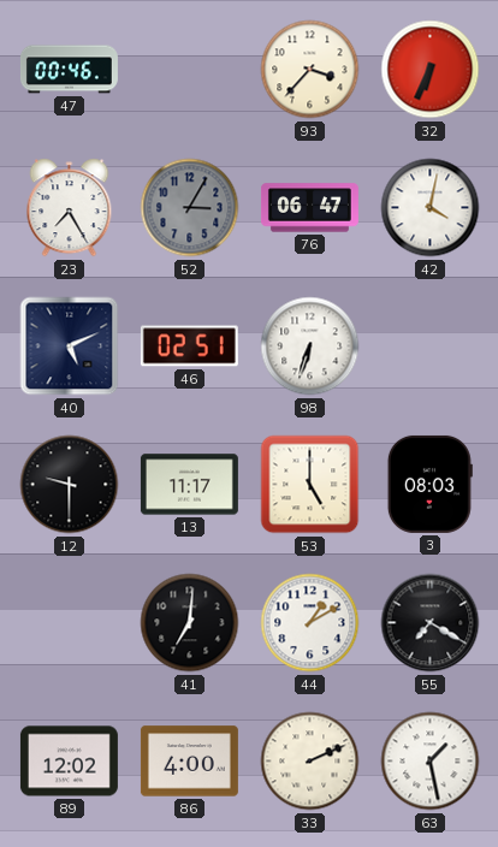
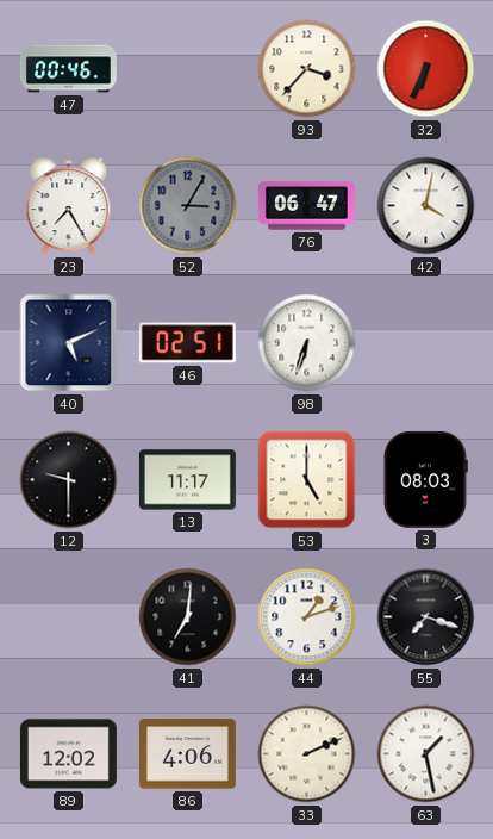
44: 1:10 -> 1:12 (307, 617)
55: 7:20 -> 7:18 (426, 617)
86: 4:00 -> 4:06 (187, 754)
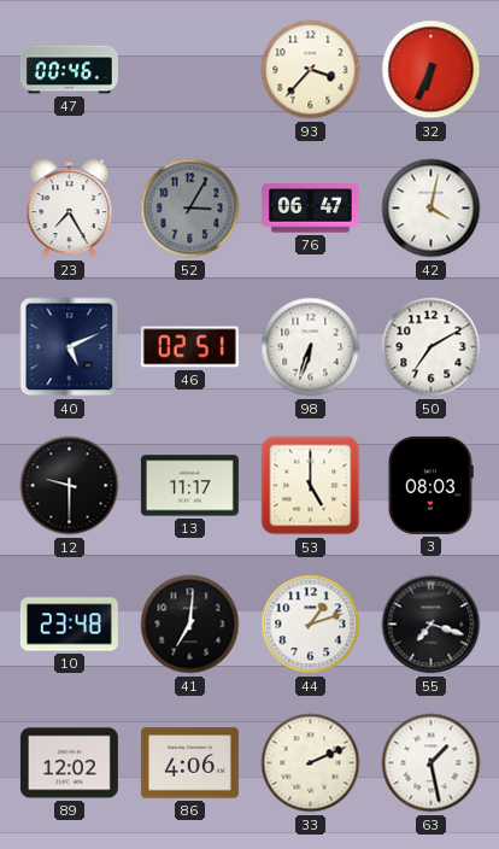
50: none -> 7:10 (432, 347)
10: none -> 23:48 (69, 625)
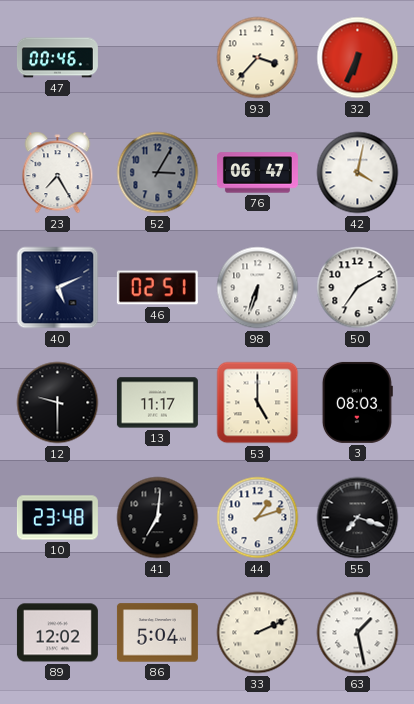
86: 4:06 -> 5:04 (157, 633)
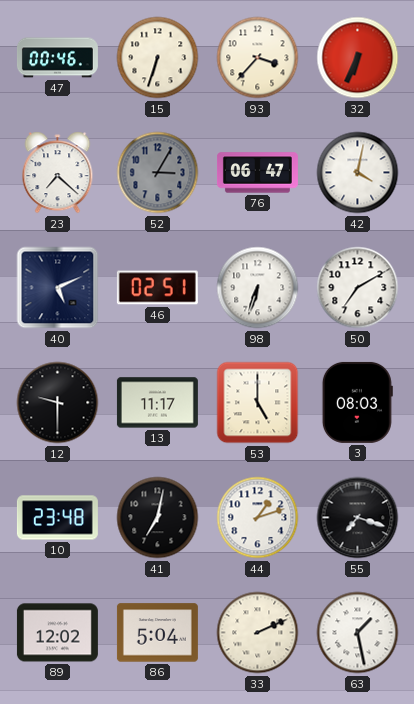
15: none -> 6:33 (158, 58)
23: 7:25 -> 7:22 (58, 173)
41: 7:01 -> 7:02 (158, 518)
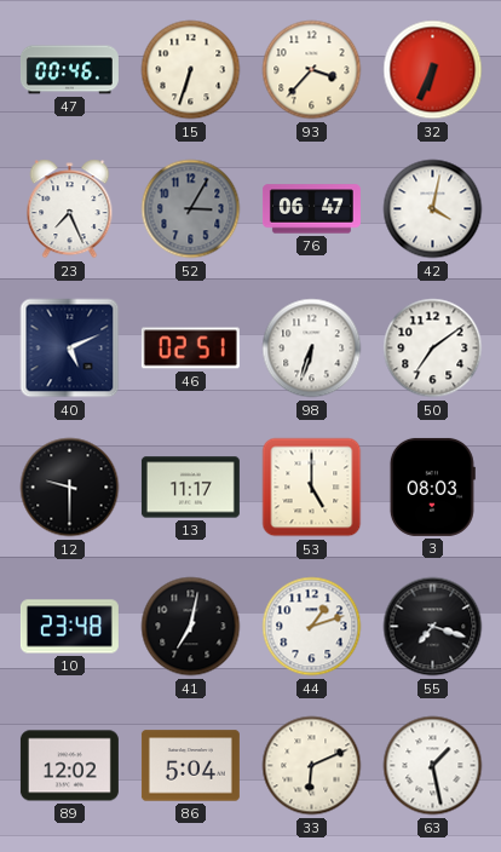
23: 7:22 -> 7:26 (70, 209)
50: 7:10 -> 7:09 (433, 349)
33: 2:11 -> 6:11 (312, 766)
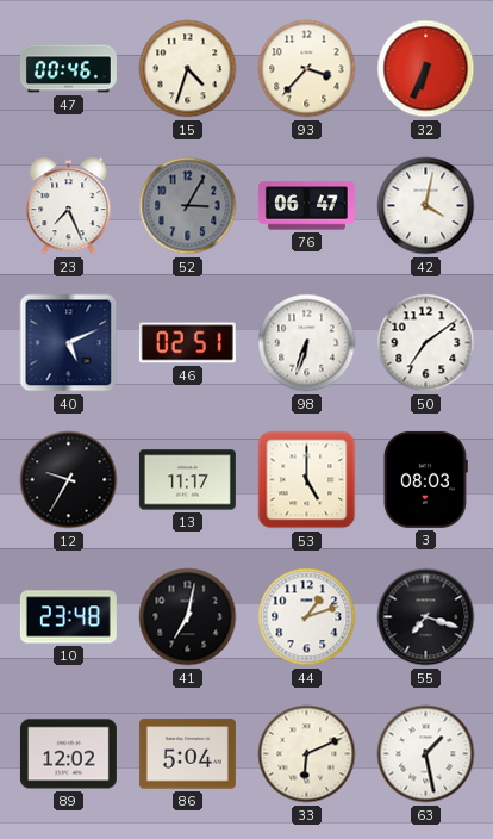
15: 6:33 -> 4:33 (188, 69)
12: 9:30 -> 9:35 (69, 480)
